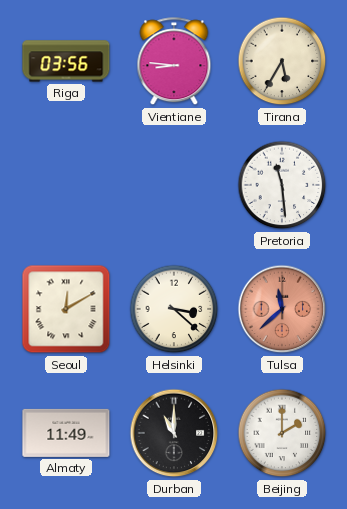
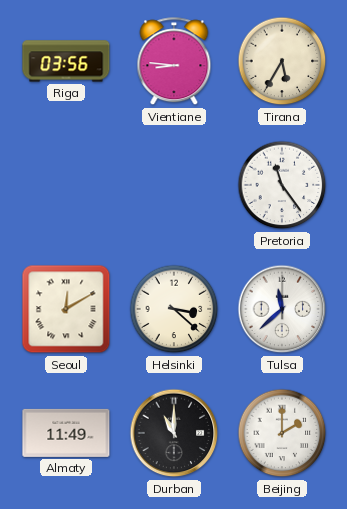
Pretoria: 11:29 -> 11:24 (282, 185)
Tulsa dial: salmon -> white (282, 309)
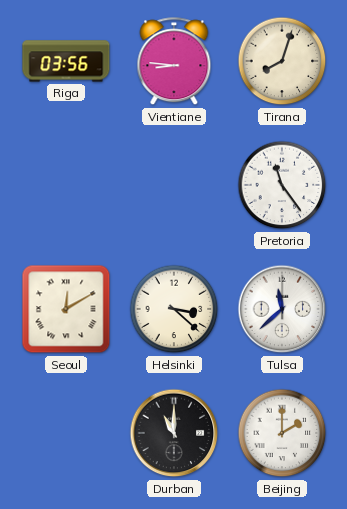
Tirana: 5:35 -> 8:03 (282, 61)
Almaty: 11:49 -> none (66, 433)
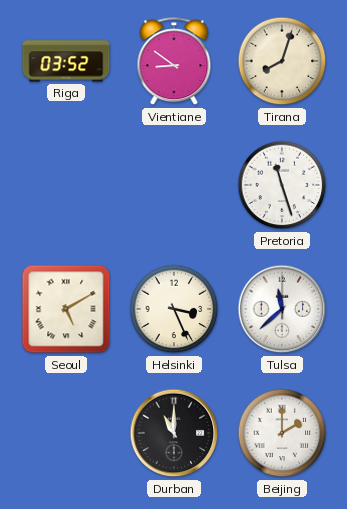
Riga: 03:56 -> 03:52 (66, 61)
Vientiane: 8:46 -> 8:51 (174, 62)
Pretoria: 11:24 -> 11:27 (282, 185)
Seoul: 12:10 -> 5:10 (66, 309)
Helsinki: 3:22 -> 3:26 (174, 309)
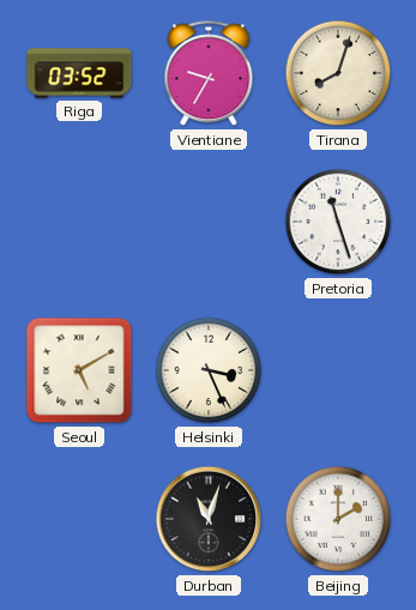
Vientiane: 8:51 -> 9:35 (209, 74)
Tulsa: 11:38 -> none (282, 309)
Durban: 11:00 -> 11:03 (209, 519)
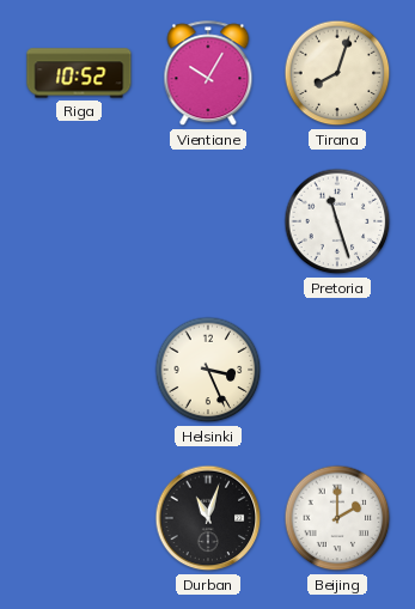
Riga: 03:52 -> 10:52 (79, 73)
Vientiane: 9:35 -> 10:05 (208, 74)
Seoul: 5:10 -> none (79, 370)
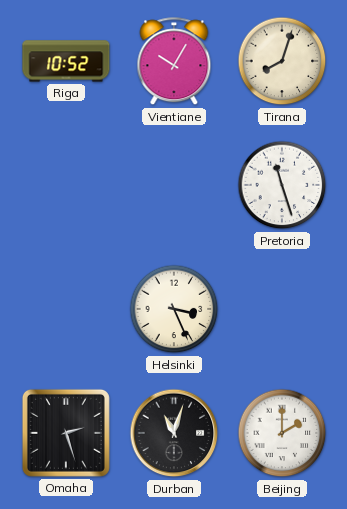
Omaha: none -> 2:27 (66, 433)
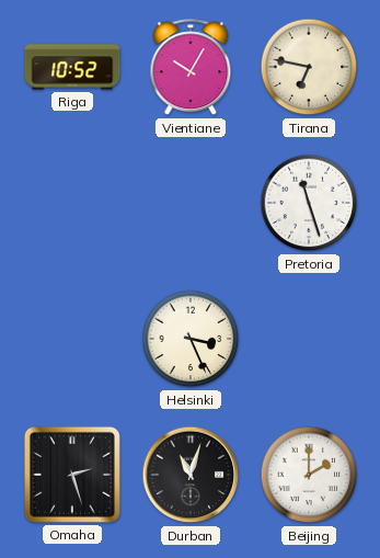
Tirana: 8:03 -> 6:47 (309, 67)
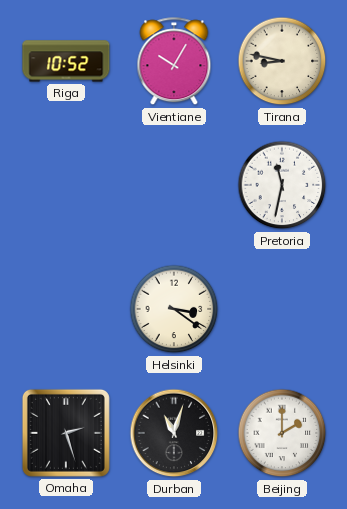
Tirana: 6:47 -> 8:47 (282, 61)
Pretoria: 11:27 -> 11:32 (282, 185)
Helsinki: 3:26 -> 3:21 (174, 309)
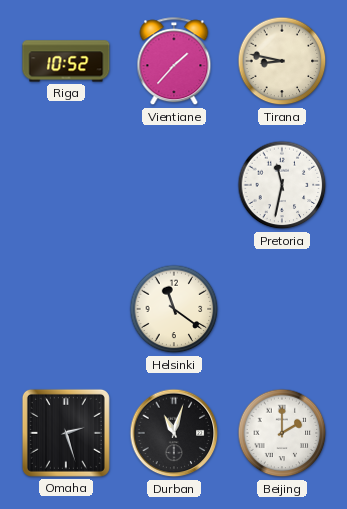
Vientiane: 10:05 -> 1:37 (174, 62)
Helsinki: 3:21 -> 11:21 (174, 309)
